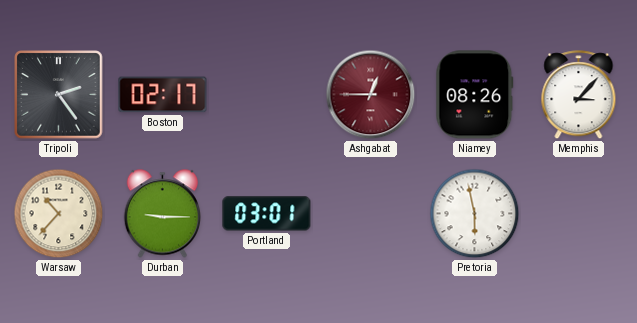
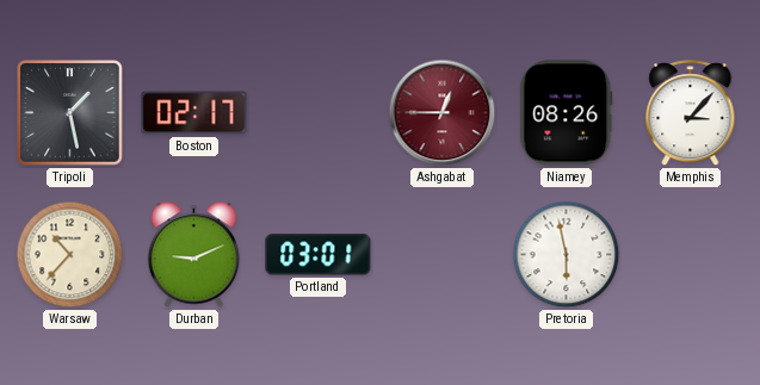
Tripoli: 2:24 -> 1:28 (70, 113)
Durban: 9:15 -> 9:11 (193, 255)
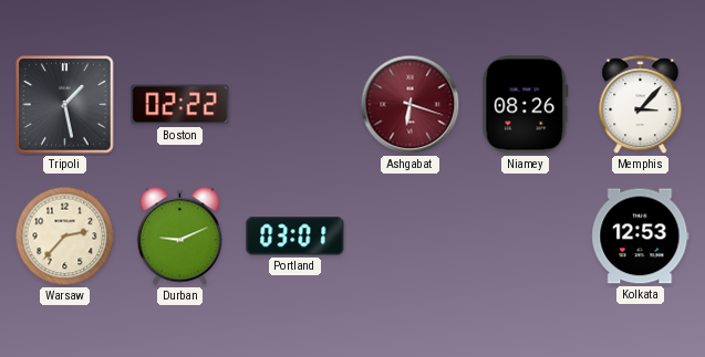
Boston: 02:17 -> 02:22 (180, 105)
Ashgabat: 12:45 -> 6:18 (411, 105)
Warsaw: 10:37 -> 2:37 (65, 237)
Pretoria: 5:58 -> none (567, 255)
Kolkata: none -> 12:53 (641, 237)
